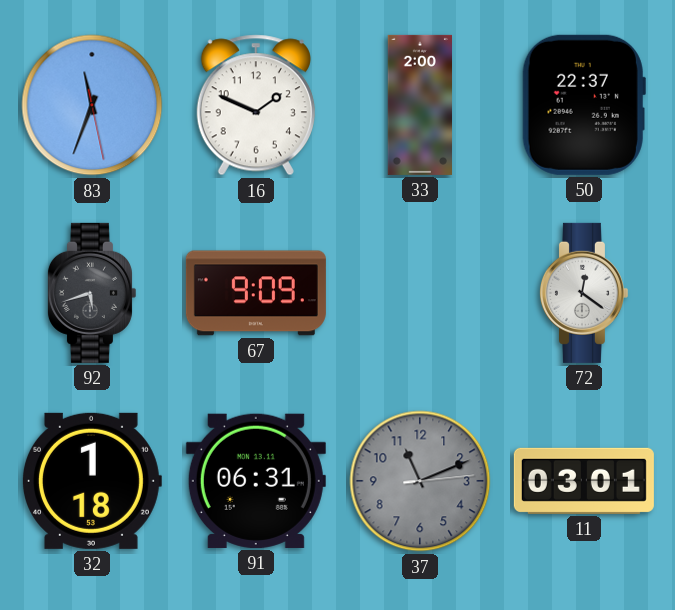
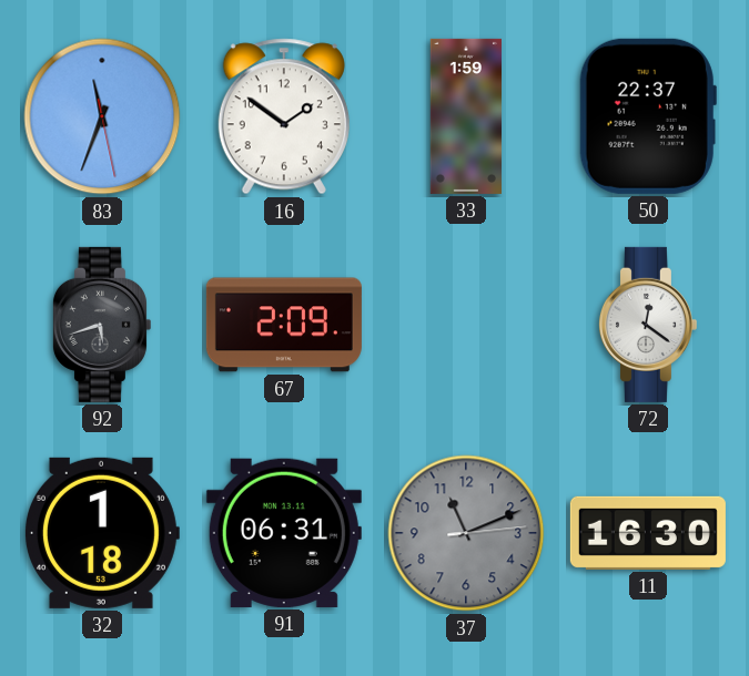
16: 1:49 -> 1:51 (284, 116)
33: 2:00 -> 1:59 (465, 116)
67: 9:09 -> 2:09 (284, 325)
11: 03:01 -> 16:30 (648, 533)
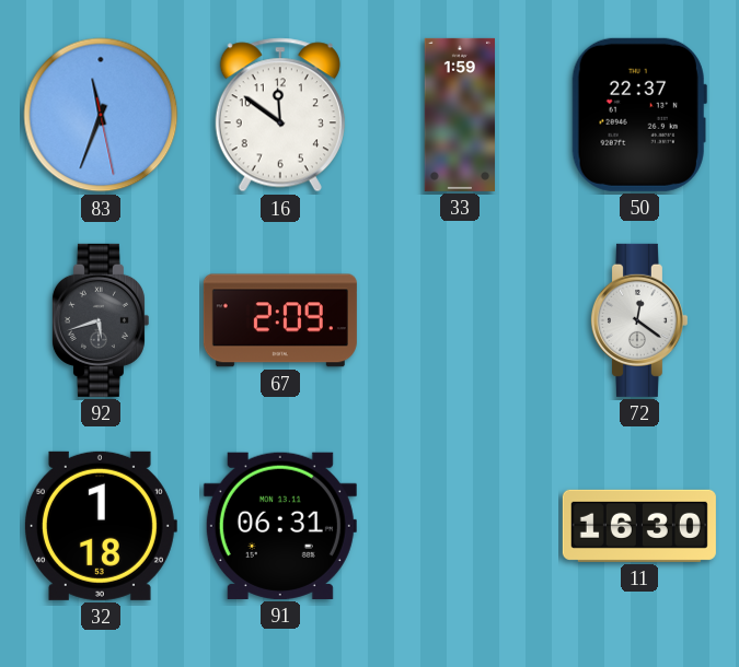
16: 1:51 -> 11:51 (280, 115)
37: 11:11 -> none (466, 533)
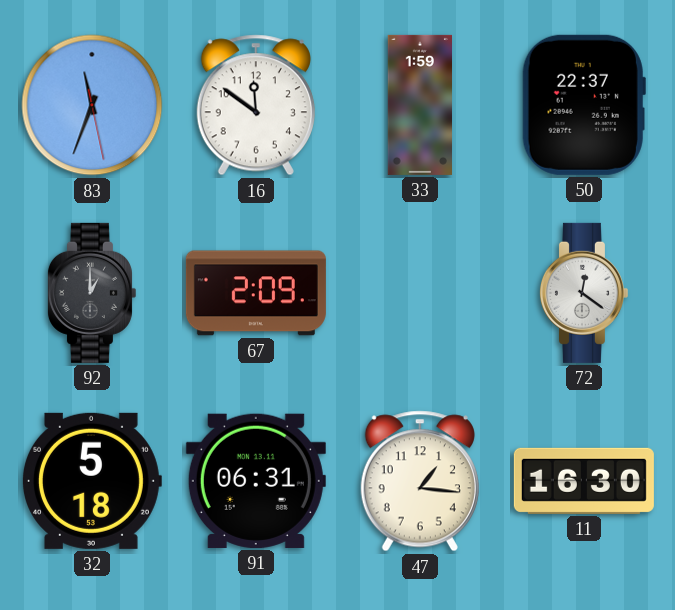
92: 5:42 -> 1:00 (91, 293)
32: 1:18 -> 5:18 (91, 481)
47: none -> 1:16 (420, 481)
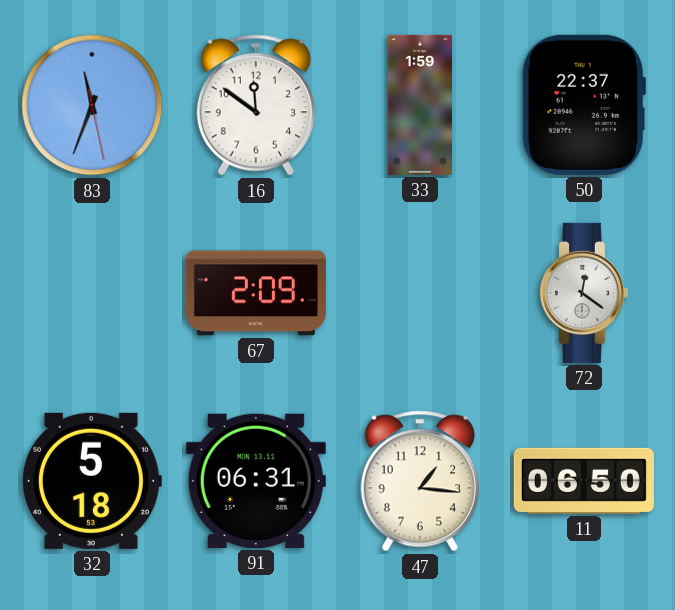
92: 1:00 -> none (91, 293)
11: 16:30 -> 06:50 (584, 481)
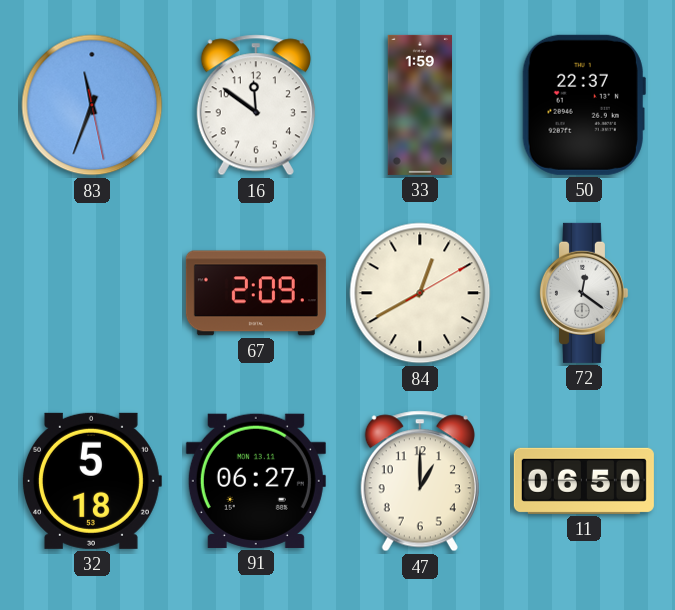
84: none -> 12:40 (420, 293)
91: 06:31 -> 06:27 (256, 481)
47: 1:16 -> 1:00 (420, 481)
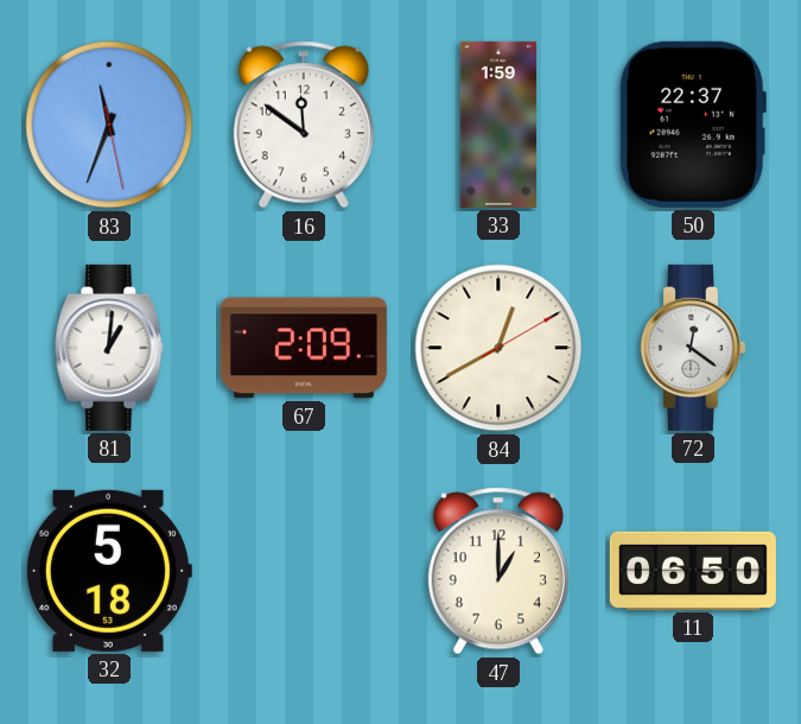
81: none -> 1:01 (109, 348)
91: 06:27 -> none (256, 481)
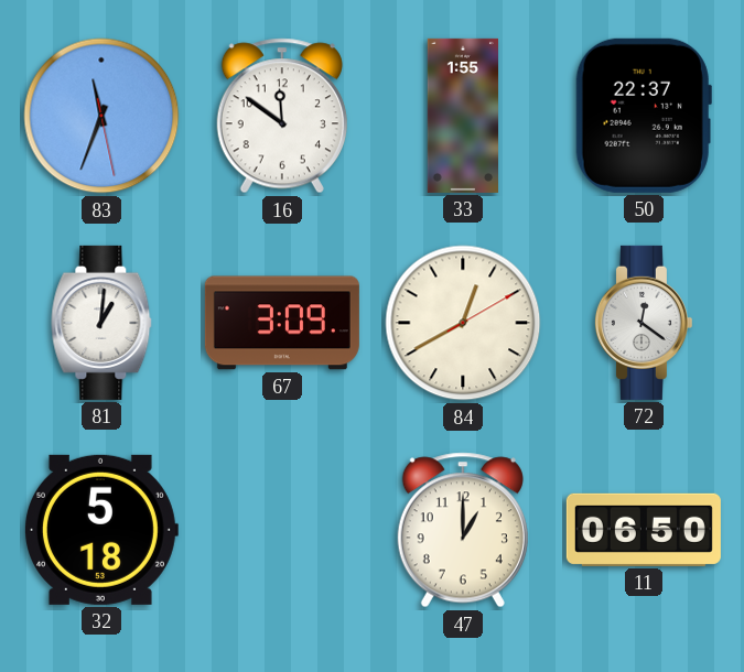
33: 1:59 -> 1:55 (462, 116)
67: 2:09 -> 3:09 (282, 323)
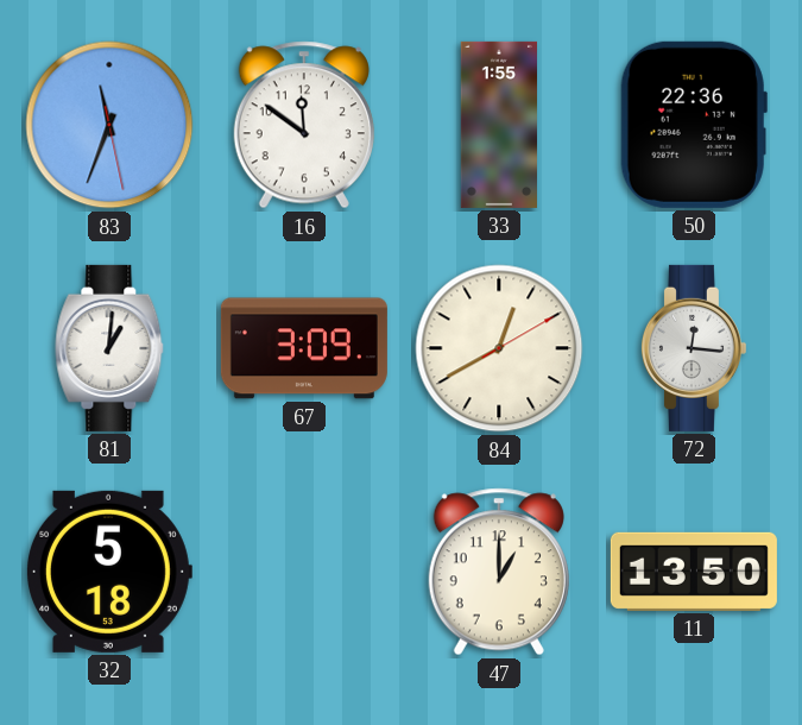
50: 22:37 -> 22:36 (694, 125)
72: 12:21 -> 12:16 (693, 348)
11: 06:50 -> 13:50 (694, 572)
